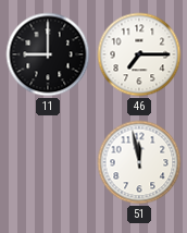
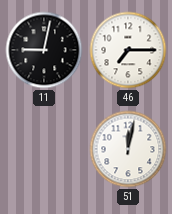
11: 9:00 -> 9:02 (44, 50)
51: 11:58 -> 12:02 (128, 149)
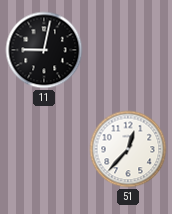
46: 7:15 -> none (128, 50)
51: 12:02 -> 12:37 (128, 149)
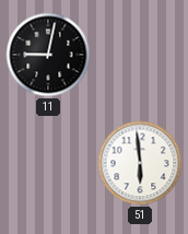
51: 12:37 -> 5:59 (140, 163)
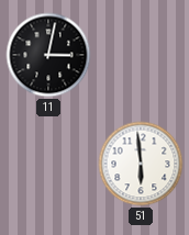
11: 9:02 -> 3:02 (48, 55)
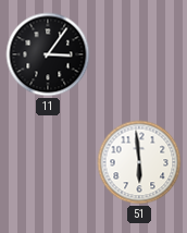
11: 3:02 -> 3:06 (48, 54)
